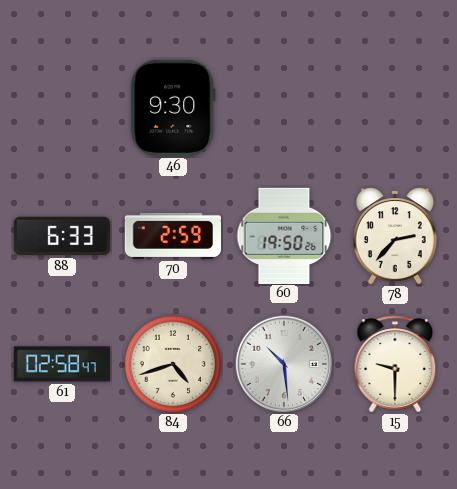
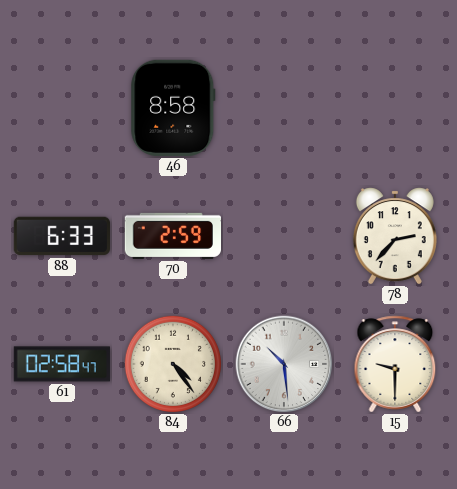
46: 9:30 -> 8:58 (173, 108)
60: 19:50 -> none (284, 235)
84: 4:42 -> 4:24 (172, 363)
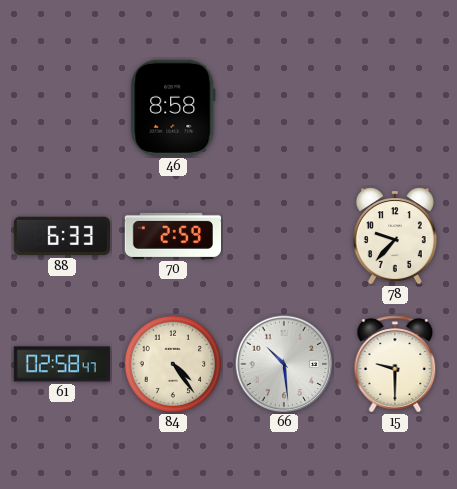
78: 2:37 -> 9:37 (395, 236)
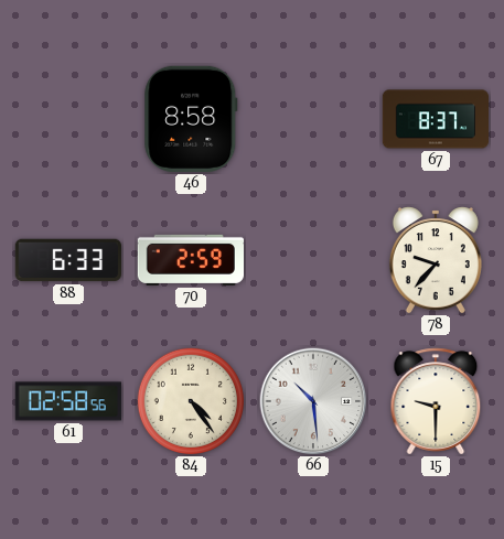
67: none -> 8:37 (435, 119)
61: 02:58:47 -> 02:58:56 (68, 401)
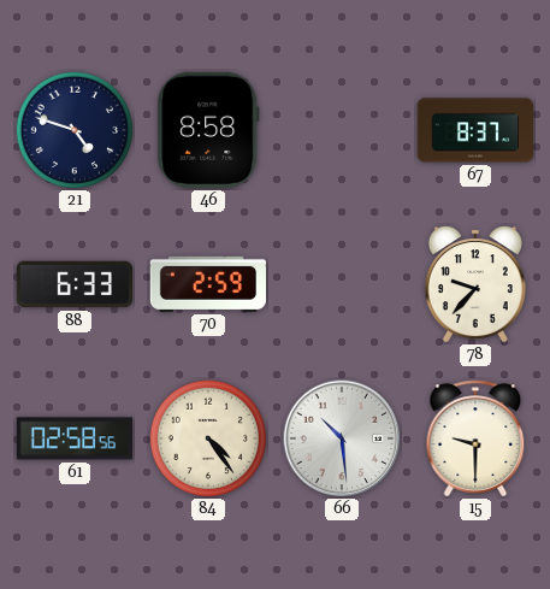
21: none -> 4:48 (73, 129)
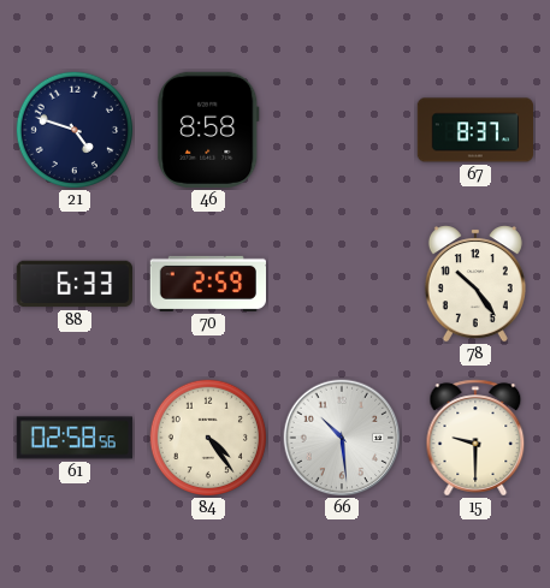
78: 9:37 -> 10:24 (475, 284)
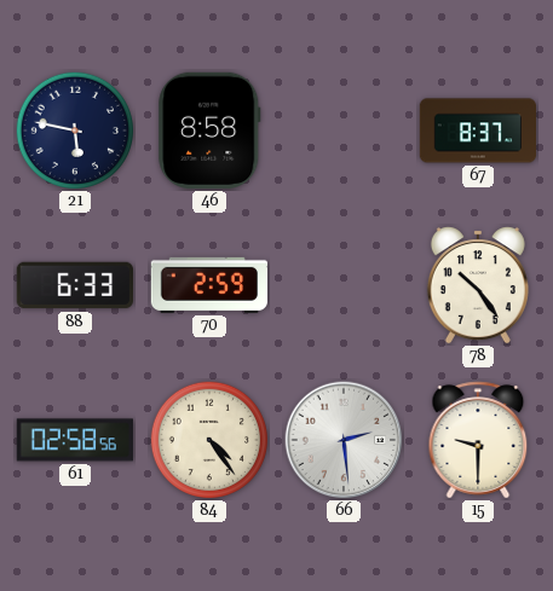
21: 4:48 -> 5:47 (74, 129)
66: 10:29 -> 2:29 (344, 440)
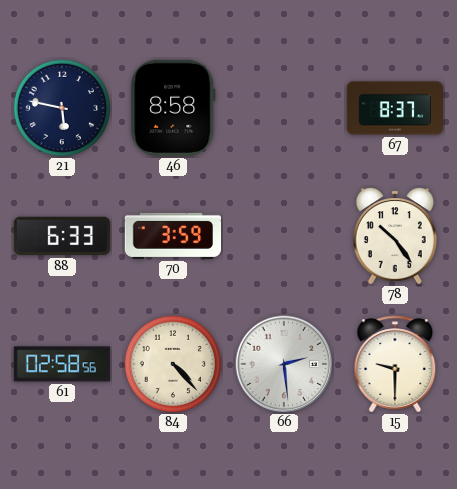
70: 2:59 -> 3:59 (172, 236)
84: 4:24 -> 4:23 (172, 363)
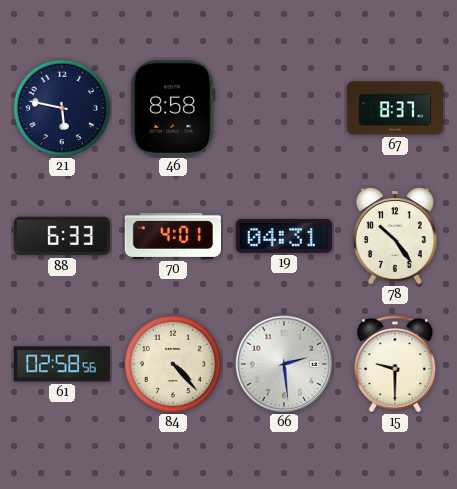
70: 3:59 -> 4:01 (172, 236)
19: none -> 04:31 (284, 236)
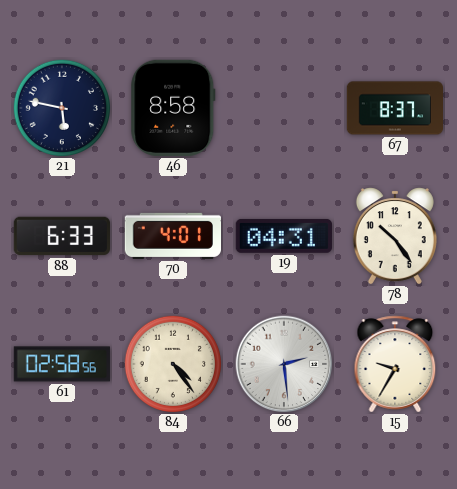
84: 4:23 -> 4:24 (172, 363)
15: 9:30 -> 9:35 (395, 364)
